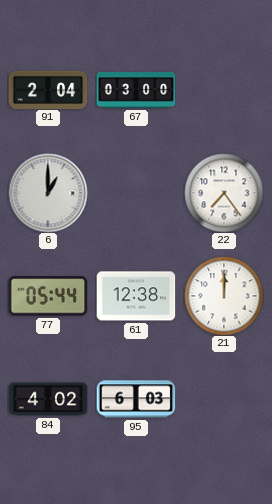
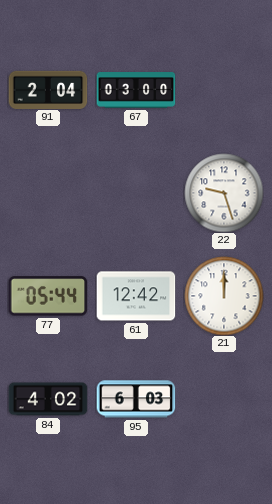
6: 1:00 -> none (48, 193)
22: 7:24 -> 9:27 (224, 193)
61: 12:38 -> 12:42 (136, 296)
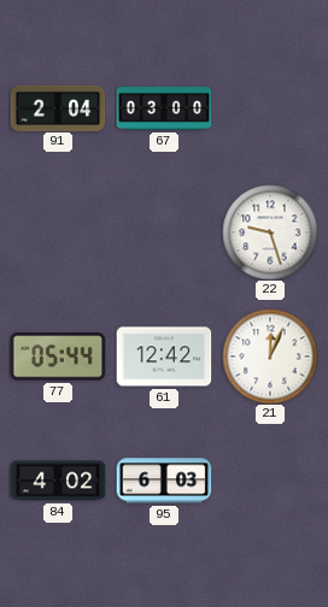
21: 12:00 -> 12:04 (270, 356)
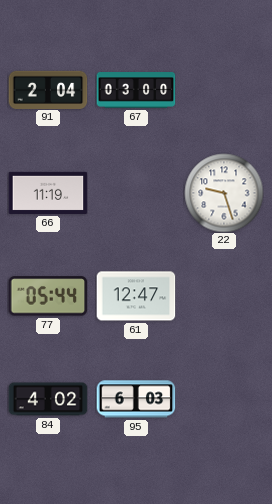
66: none -> 11:19 (48, 193)
61: 12:42 -> 12:47 (136, 296)
21: 12:04 -> none (270, 356)
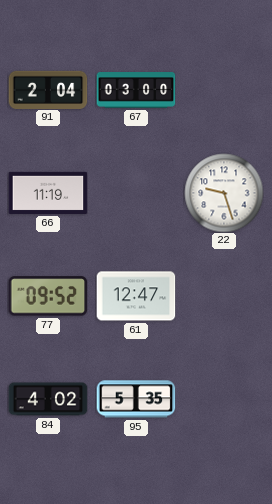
77: 05:44 -> 09:52 (48, 296)
95: 6:03 -> 5:35 (136, 399)
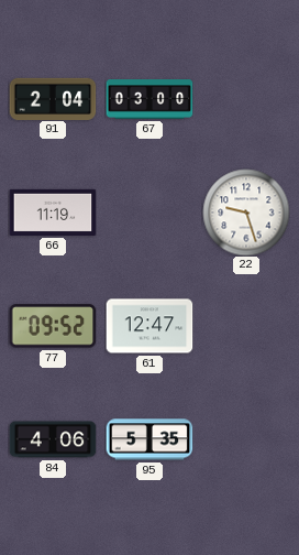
84: 4:02 -> 4:06 (53, 439)
